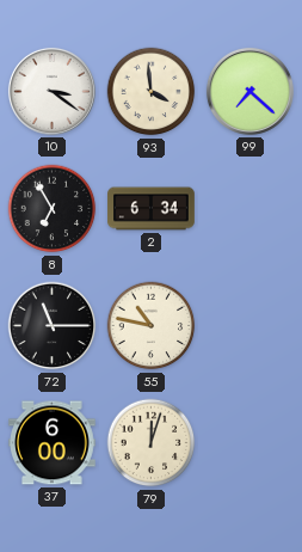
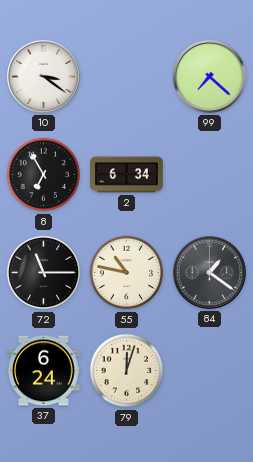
93: 3:59 -> none (152, 92)
84: none -> 1:21 (209, 272)
37: 6:00 -> 6:24 (44, 371)
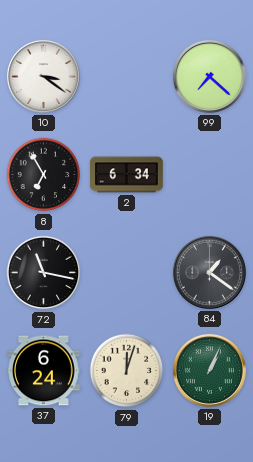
72: 11:15 -> 11:17 (44, 273)
55: 10:47 -> none (127, 273)
19: none -> 1:04 (209, 370)
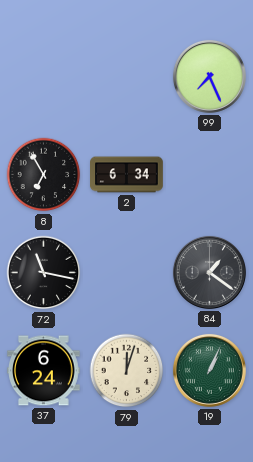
10: 3:21 -> none (43, 76)
99: 7:22 -> 7:26 (209, 76)
